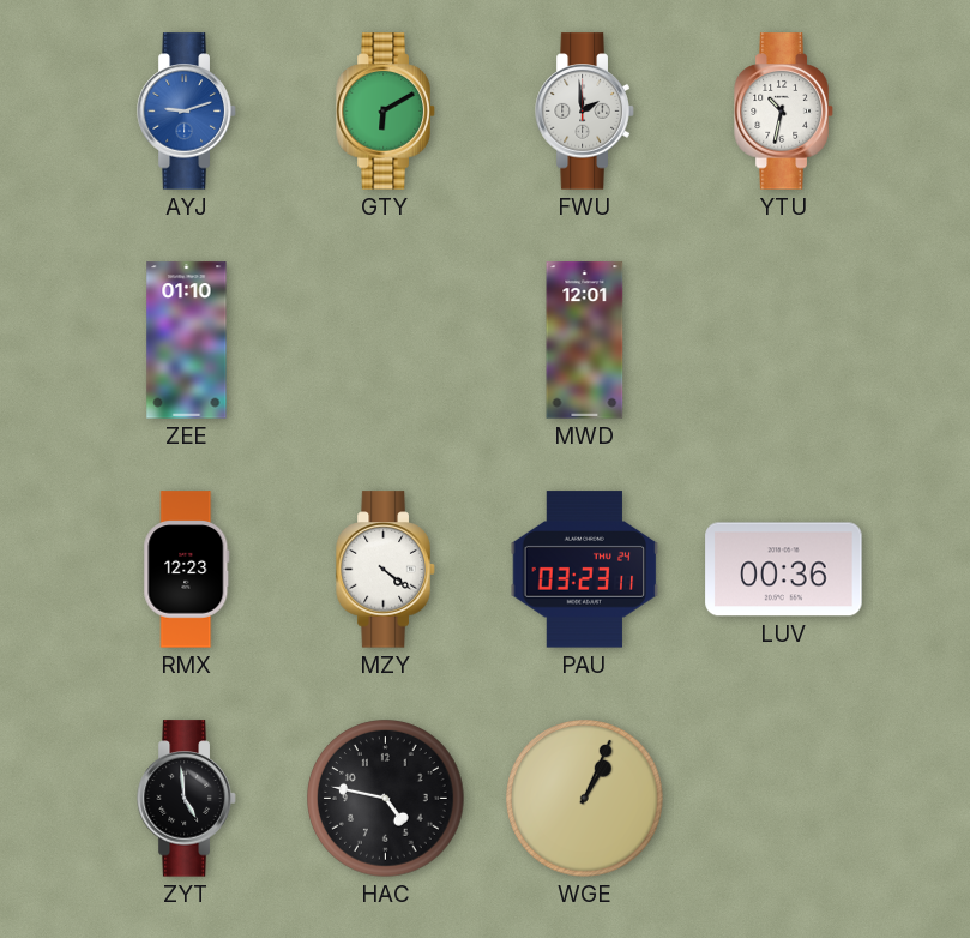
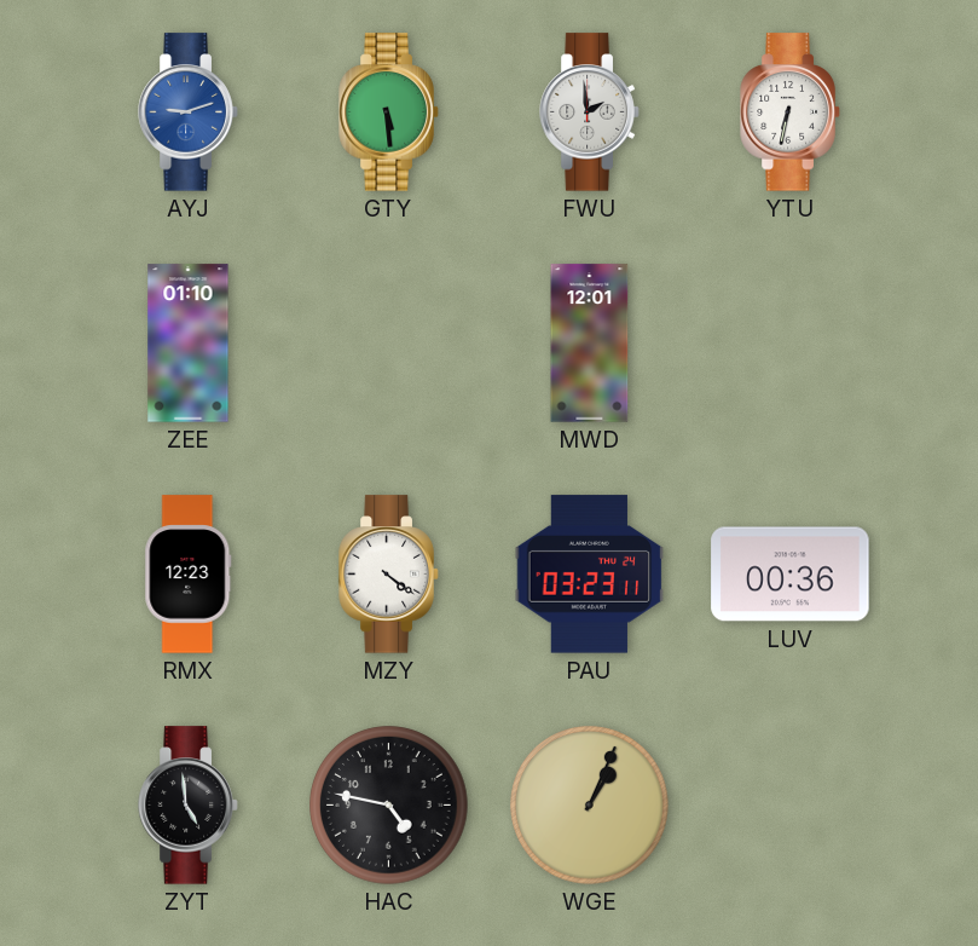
GTY: 6:10 -> 5:29 (389, 113)
YTU: 10:32 -> 6:32 (791, 113)
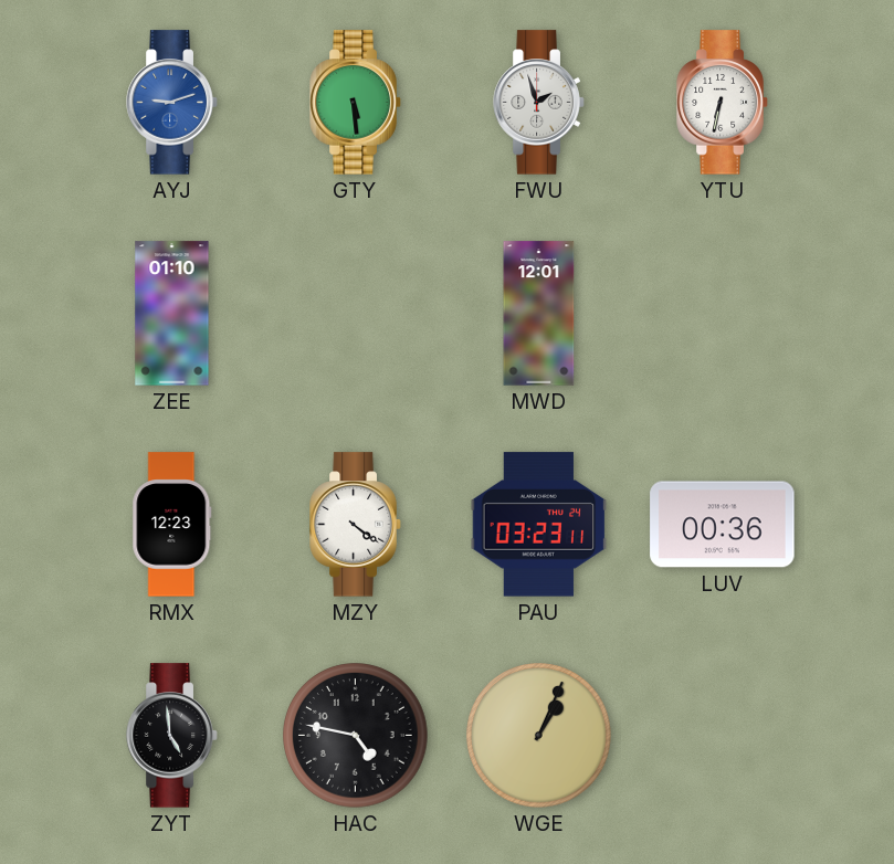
FWU: 1:59 -> 1:57 (539, 103)
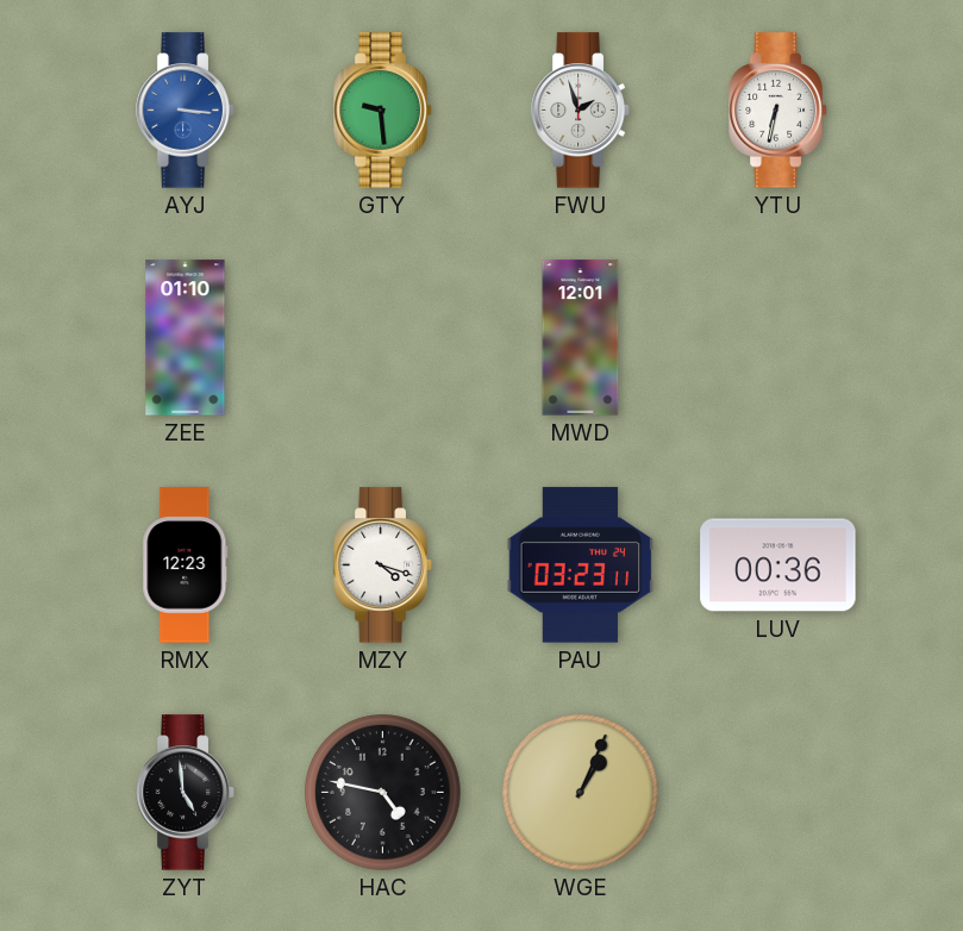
AYJ: 9:12 -> 3:16 (186, 111)
GTY: 5:29 -> 9:29 (383, 111)
MZY: 4:21 -> 4:18 (383, 566)
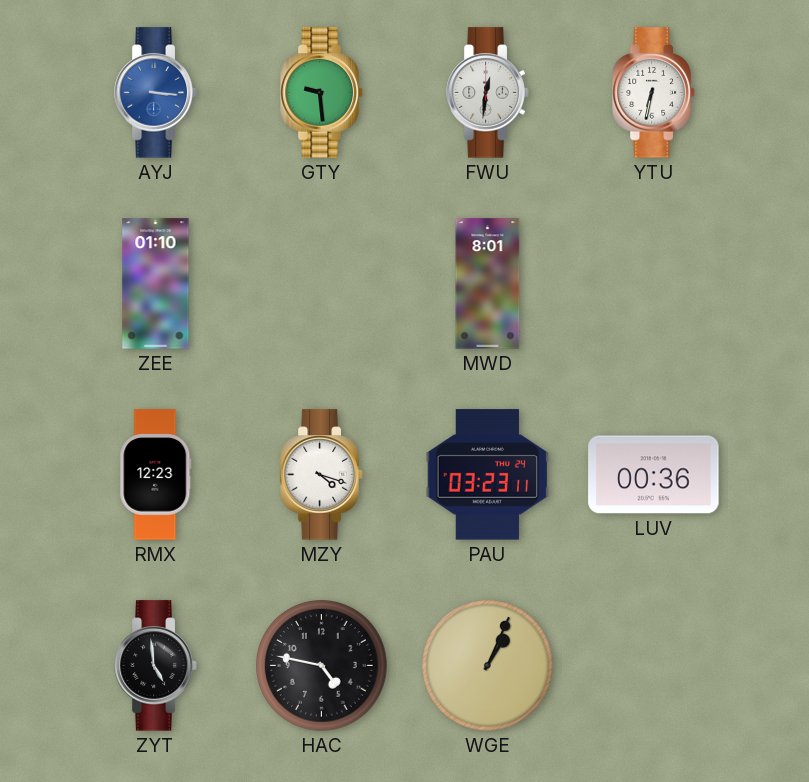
FWU: 1:57 -> 12:31 (488, 93)
MWD: 12:01 -> 8:01 (488, 284)
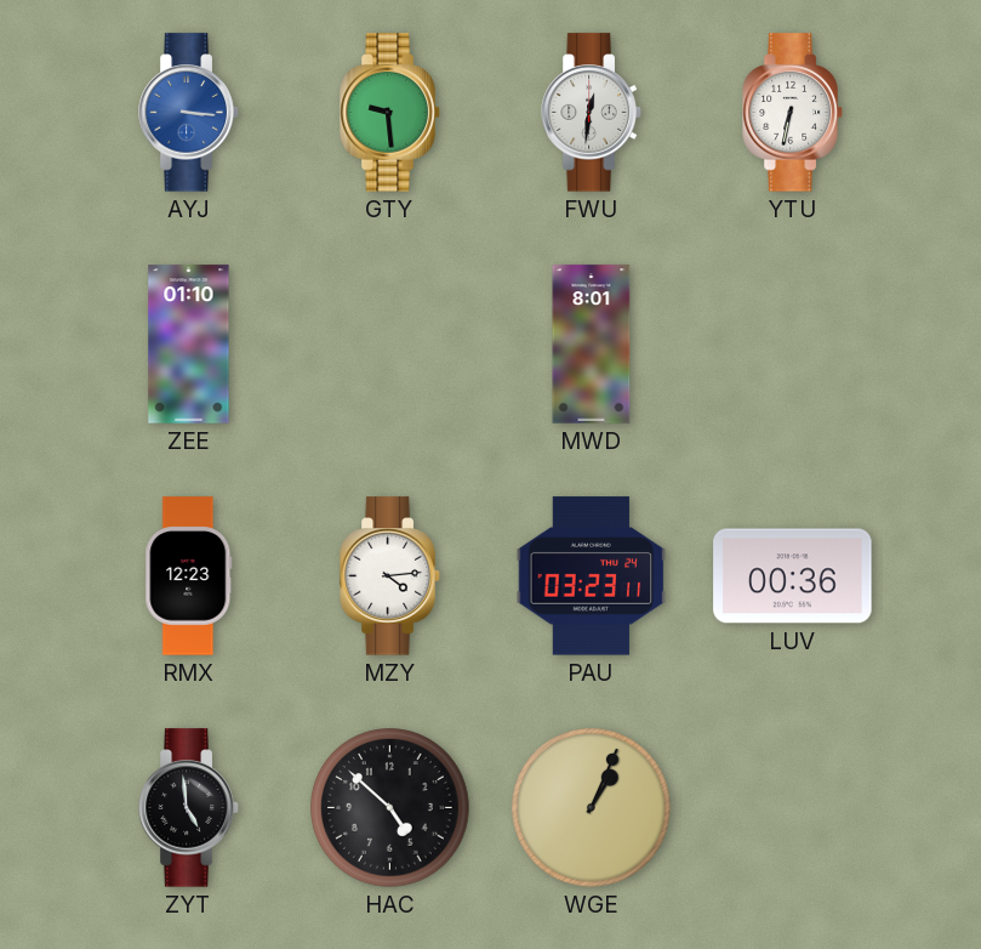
MZY: 4:18 -> 4:14 (390, 576)
HAC: 4:47 -> 4:52 (390, 808)
